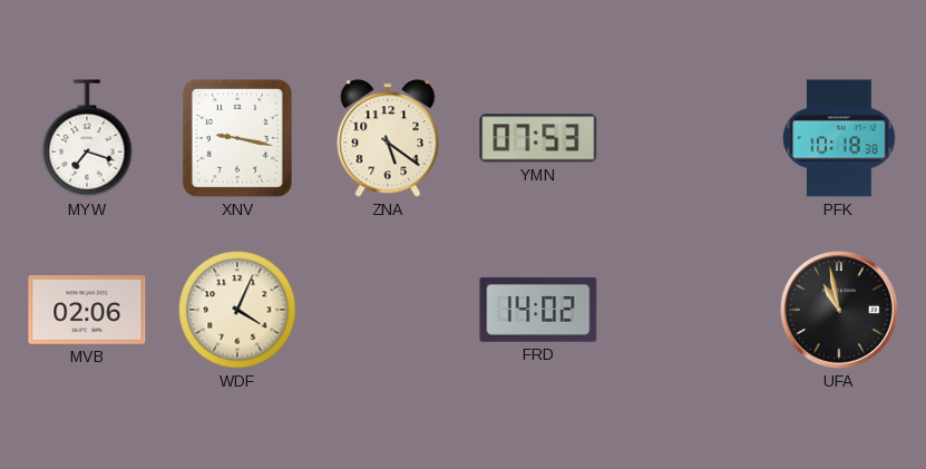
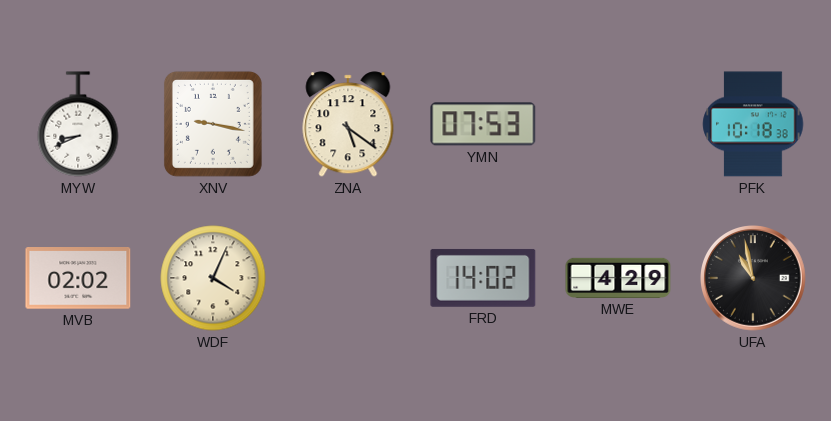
MYW: 7:18 -> 8:41 (78, 124)
MVB: 02:06 -> 02:02 (78, 278)
MWE: none -> 4:29 (618, 278)
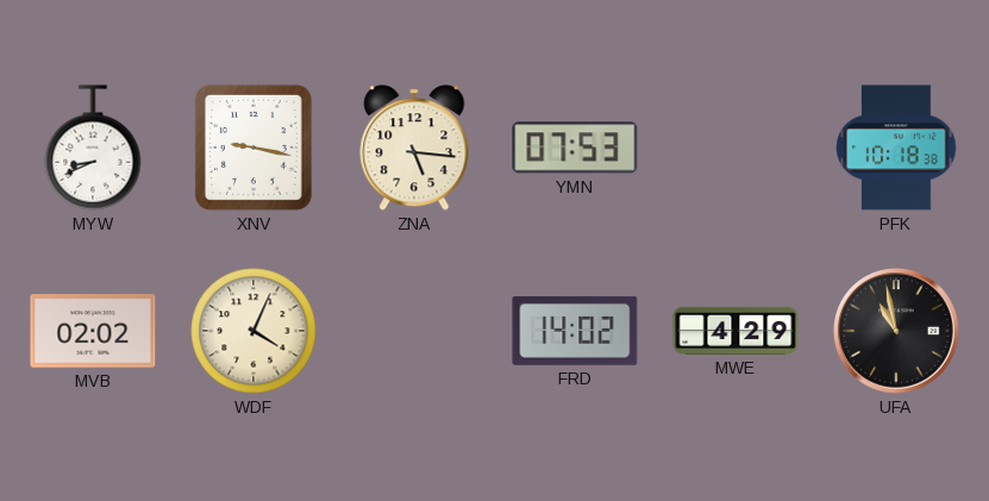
ZNA: 5:21 -> 5:16 (414, 148)
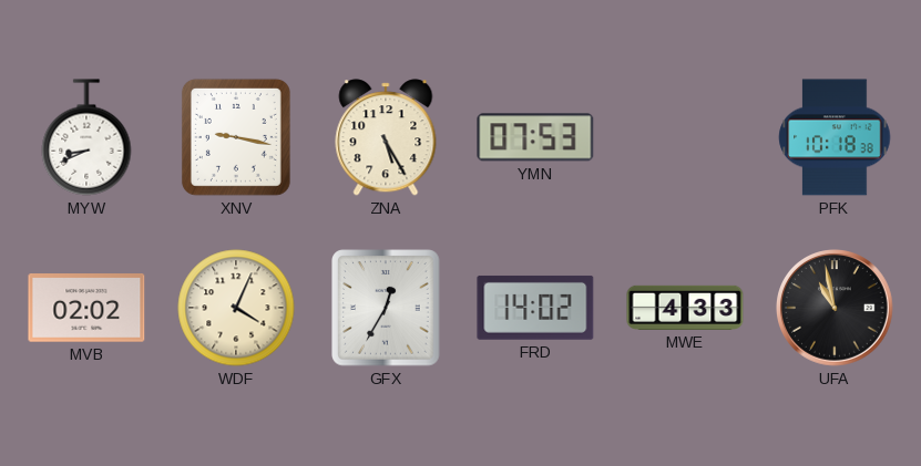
ZNA: 5:16 -> 5:25 (386, 137)
GFX: none -> 12:35 (386, 308)
MWE: 4:29 -> 4:33 (685, 308)
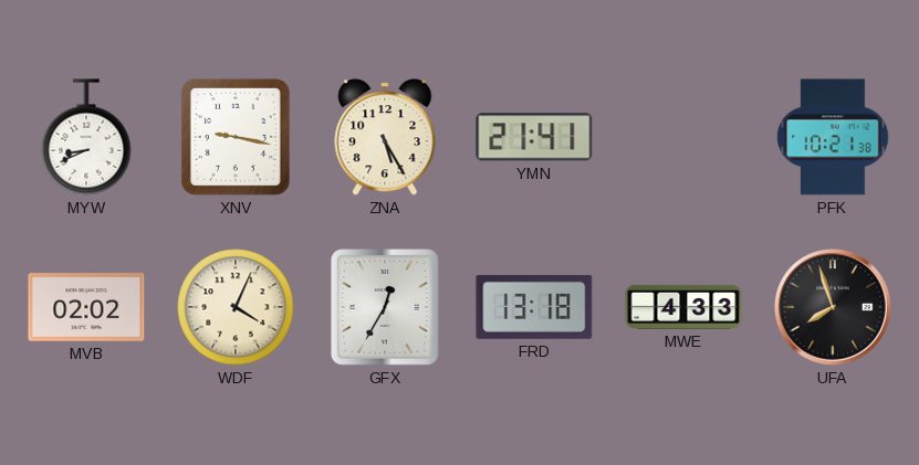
YMN: 07:53 -> 21:41 (534, 137)
PFK: 10:18 -> 10:21 (833, 137)
FRD: 14:02 -> 13:18 (534, 307)
UFA: 10:58 -> 7:57 (834, 308)
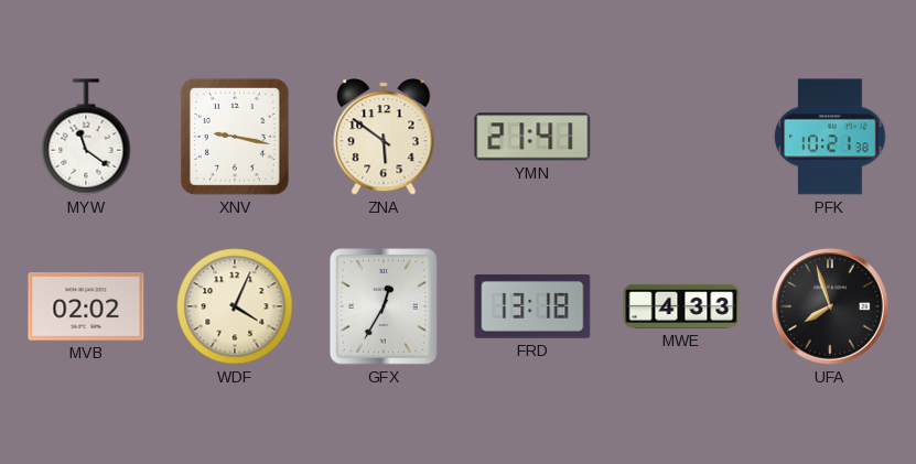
MYW: 8:41 -> 11:21 (86, 137)
ZNA: 5:25 -> 5:51 (384, 137)
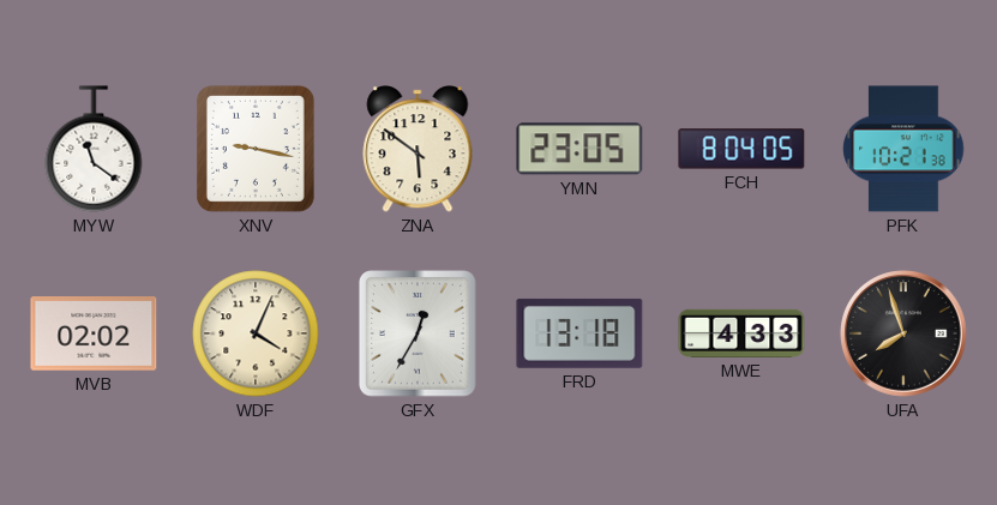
YMN: 21:41 -> 23:05 (579, 149)
FCH: none -> 8:04 (741, 149)
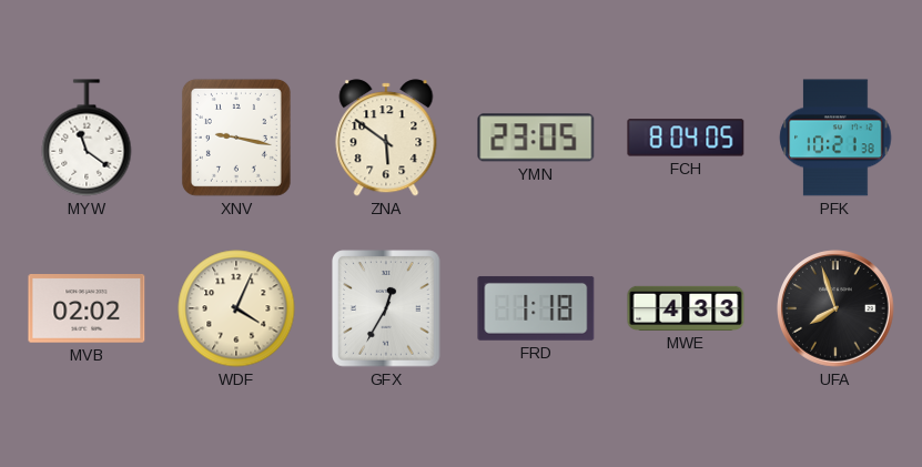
FRD: 13:18 -> 1:18 (536, 308)
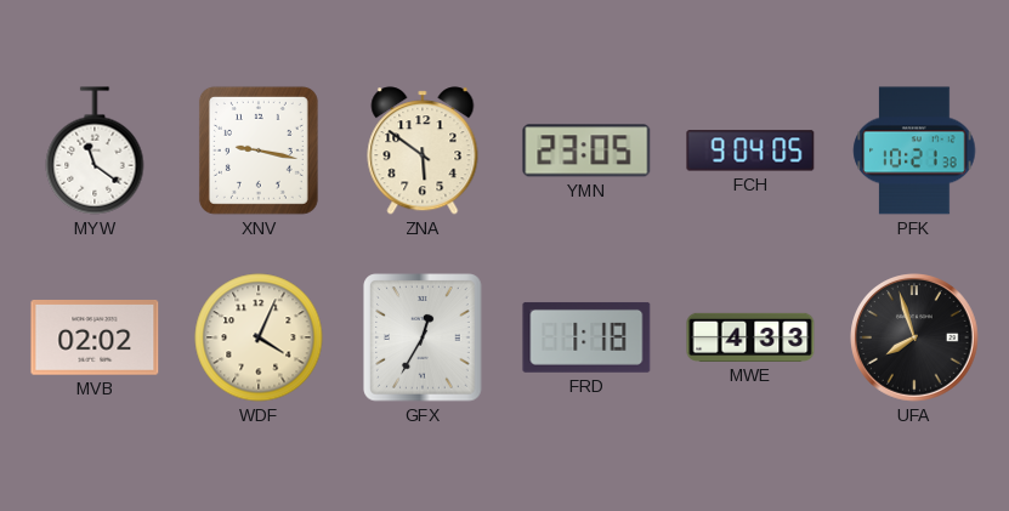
FCH: 8:04 -> 9:04 (750, 151)
